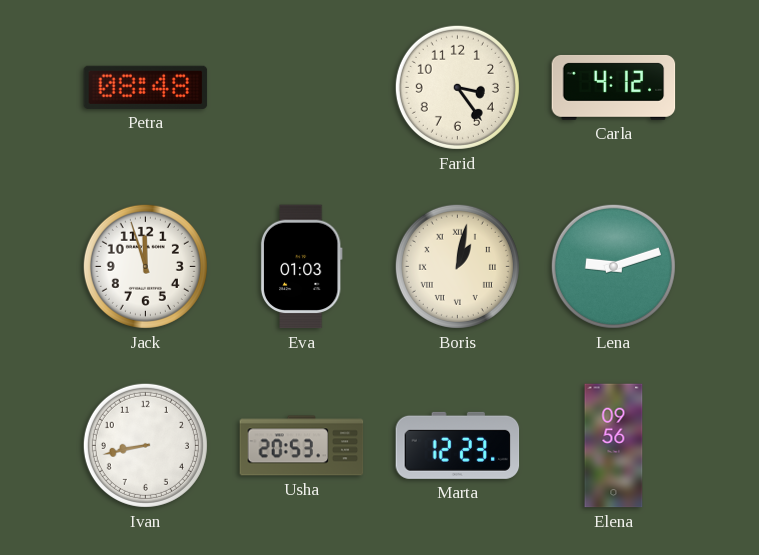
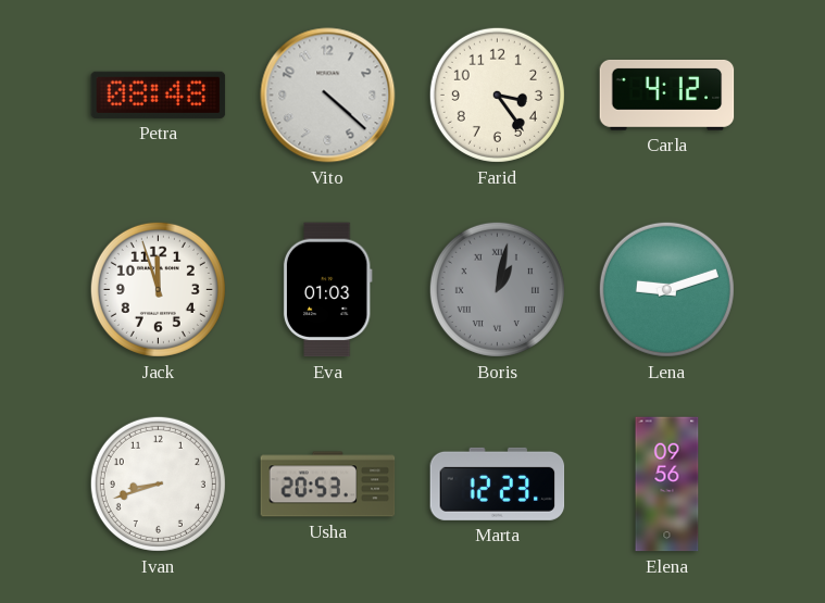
Vito: none -> 4:22 (328, 96)
Boris dial: cream -> grey (497, 289)
Ivan: 8:43 -> 8:42 (158, 483)
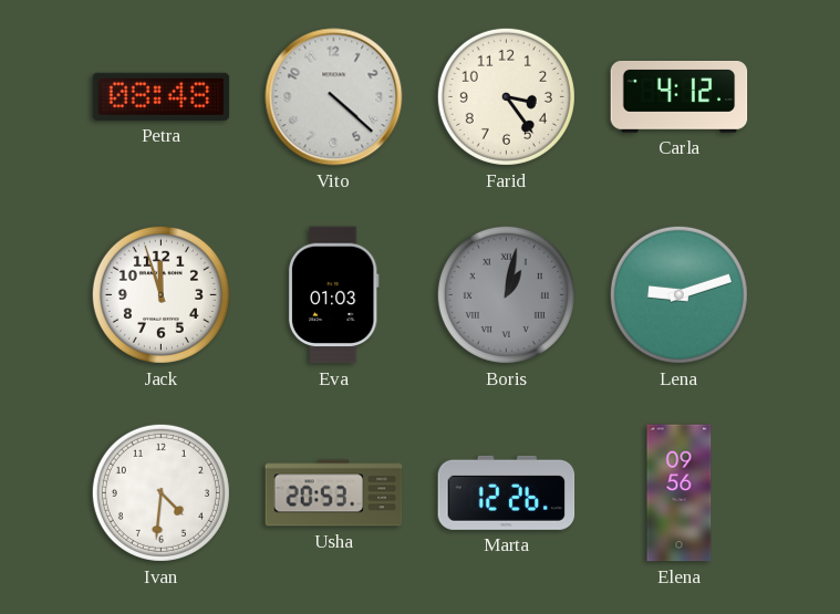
Ivan: 8:42 -> 4:31 (160, 492)
Marta: 12:23 -> 12:26 (507, 492)
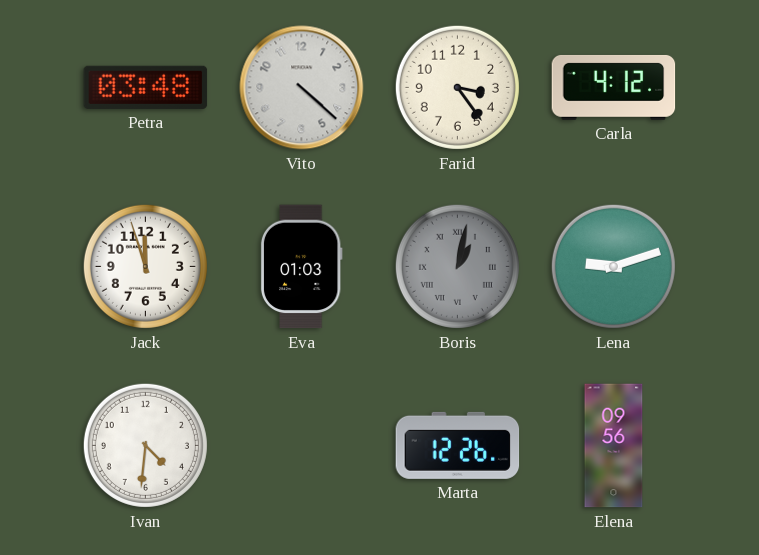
Petra: 08:48 -> 03:48 (146, 87)
Usha: 20:53 -> none (334, 493)
